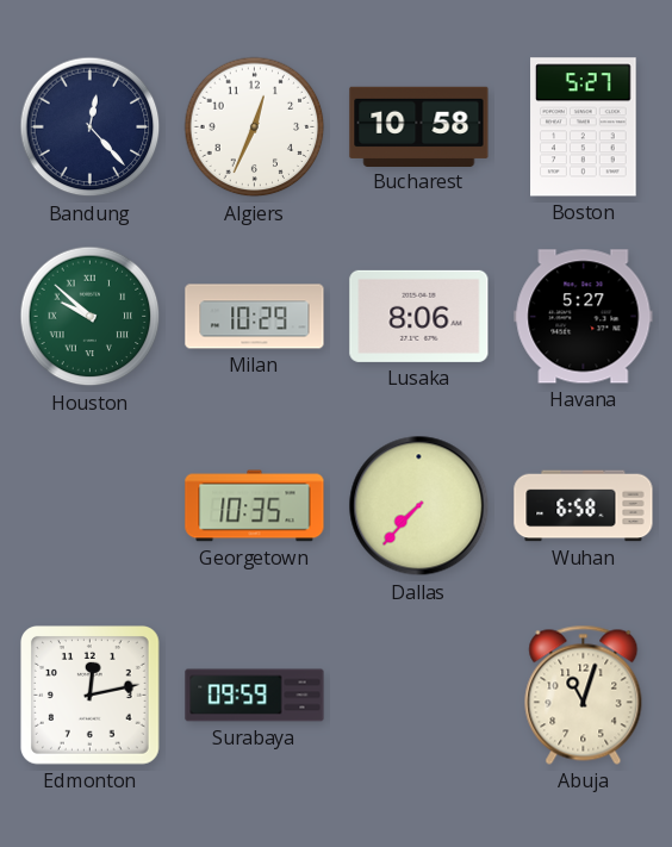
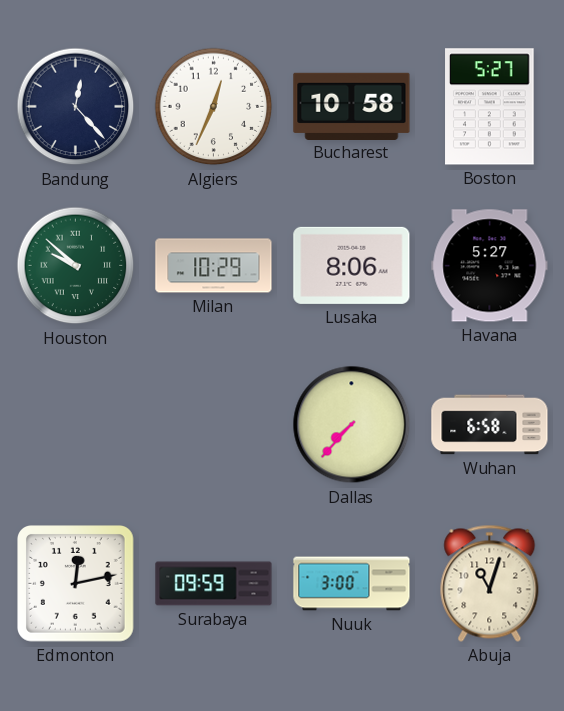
Georgetown: 10:35 -> none (255, 506)
Nuuk: none -> 3:00 (352, 584)
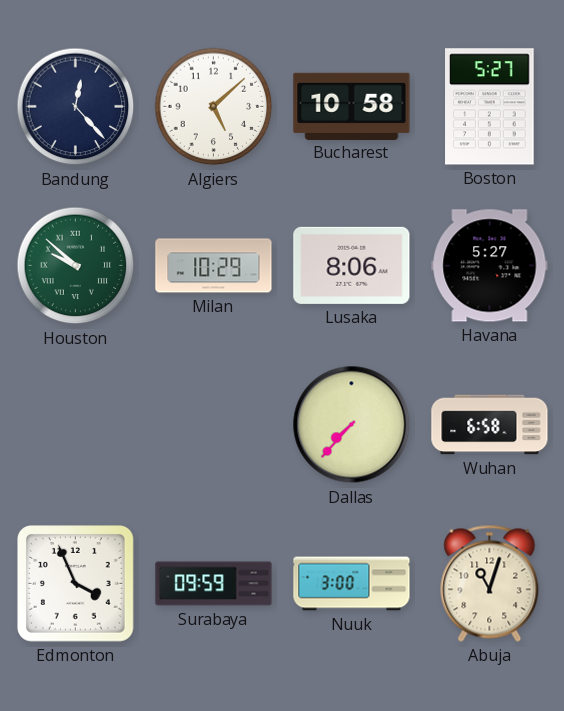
Algiers: 12:34 -> 5:08 (214, 107)
Edmonton: 12:13 -> 3:56 (76, 584)
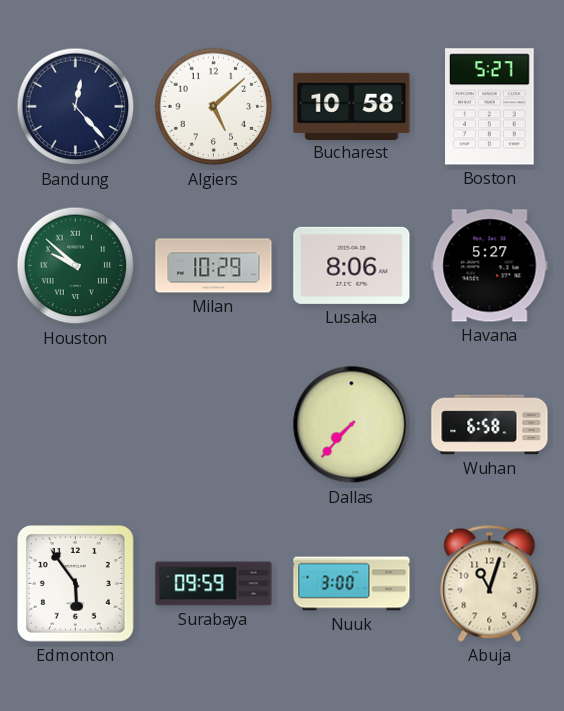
Edmonton: 3:56 -> 5:54 (76, 584)
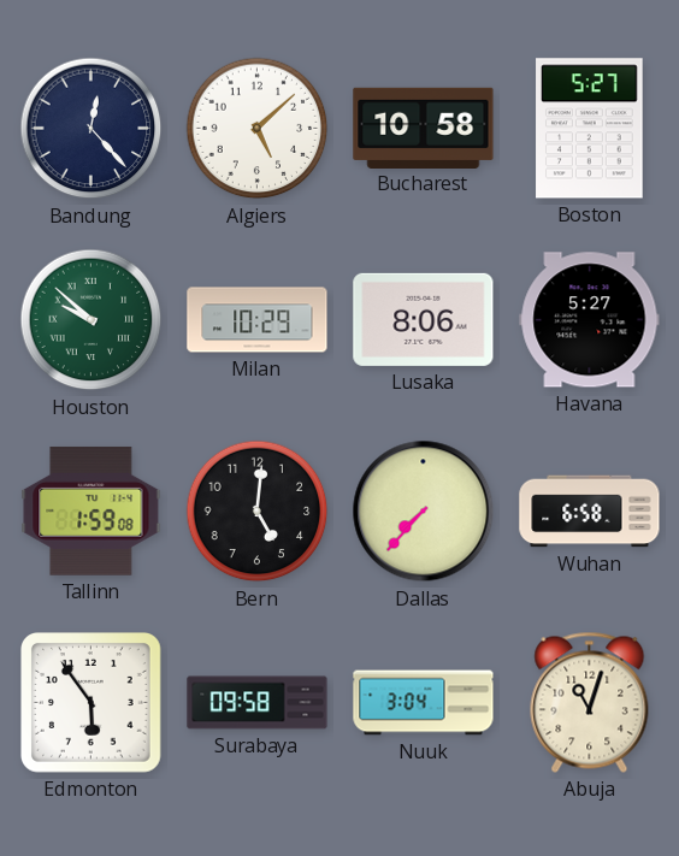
Tallinn: none -> 1:59 (91, 510)
Bern: none -> 5:01 (258, 512)
Surabaya: 09:59 -> 09:58 (258, 703)
Nuuk: 3:00 -> 3:04 (424, 703)
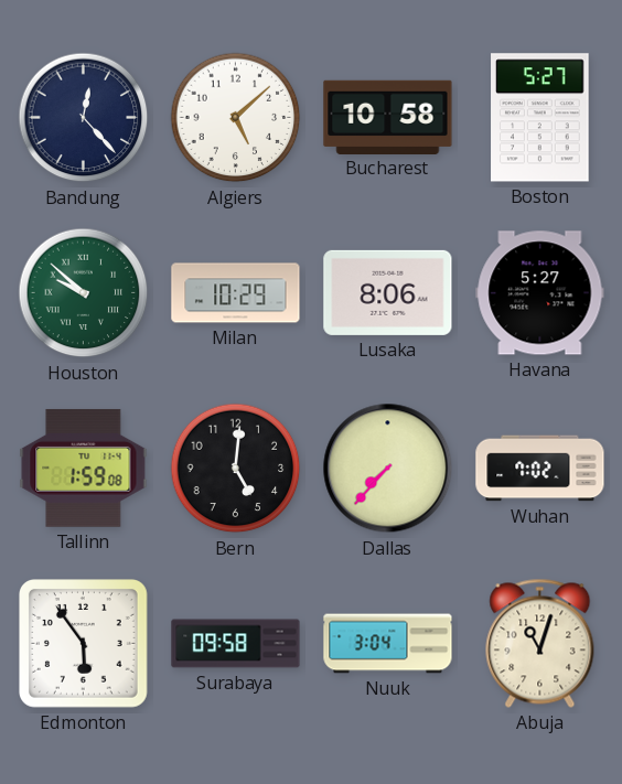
Wuhan: 6:58 -> 7:02 (540, 469)
